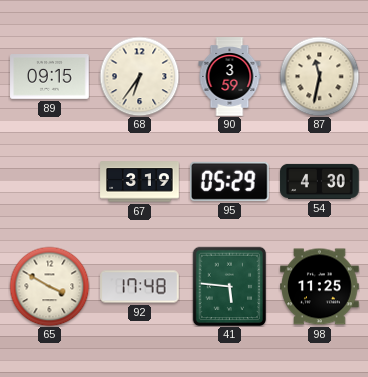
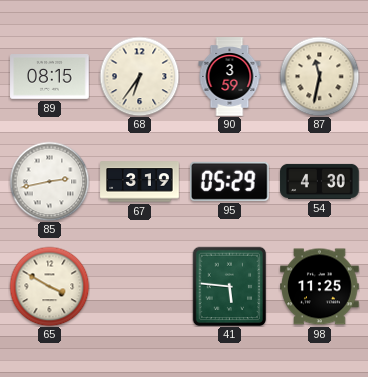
89: 09:15 -> 08:15 (50, 77)
85: none -> 2:43 (49, 181)
92: 17:48 -> none (140, 287)
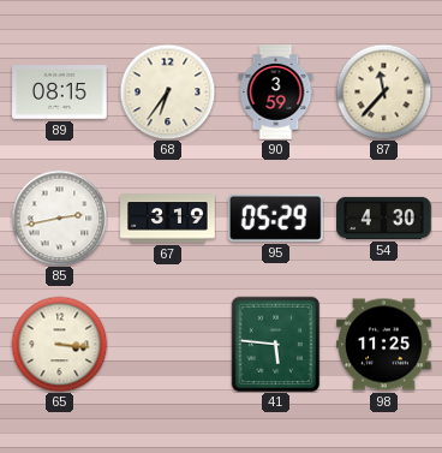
87: 11:32 -> 11:37 (383, 91)
65: 3:50 -> 3:16 (59, 344)
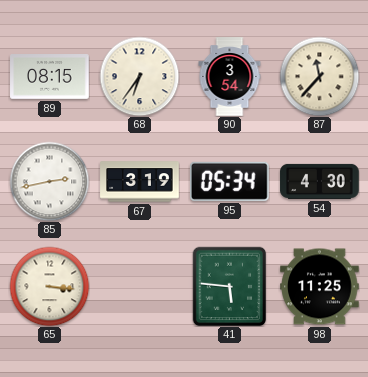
90: 3:59 -> 3:54 (230, 77)
95: 05:29 -> 05:34 (229, 181)
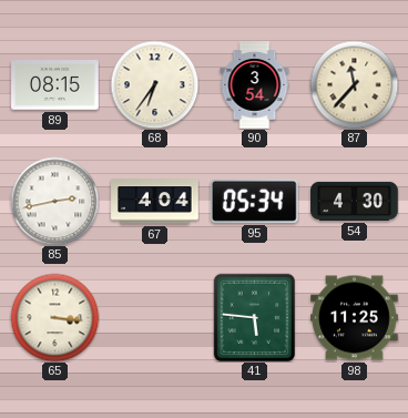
67: 3:19 -> 4:04 (155, 202)
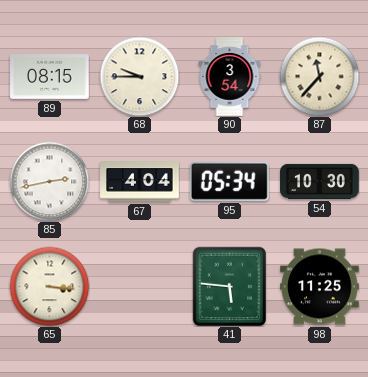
68: 6:36 -> 9:45 (139, 76)
54: 4:30 -> 10:30 (320, 181)
